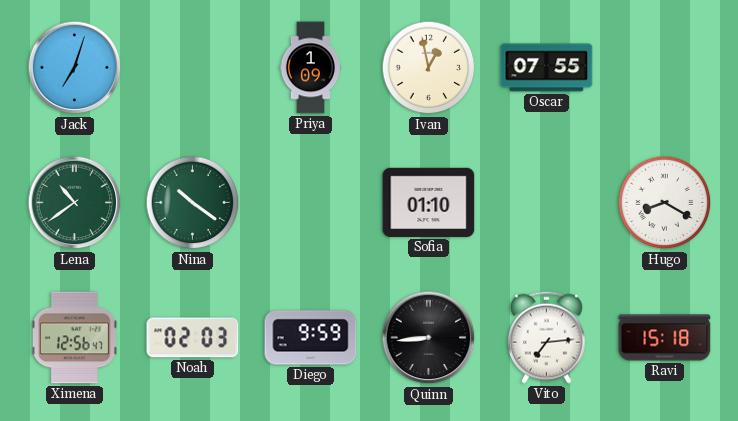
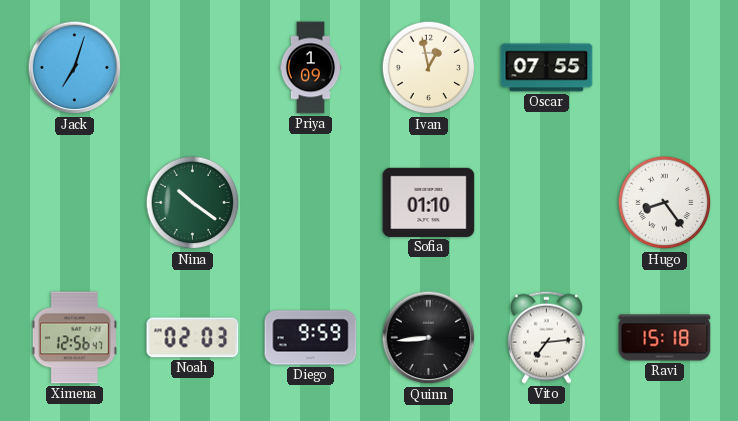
Lena: 10:39 -> none (75, 203)
Hugo: 8:20 -> 8:24 (665, 203)
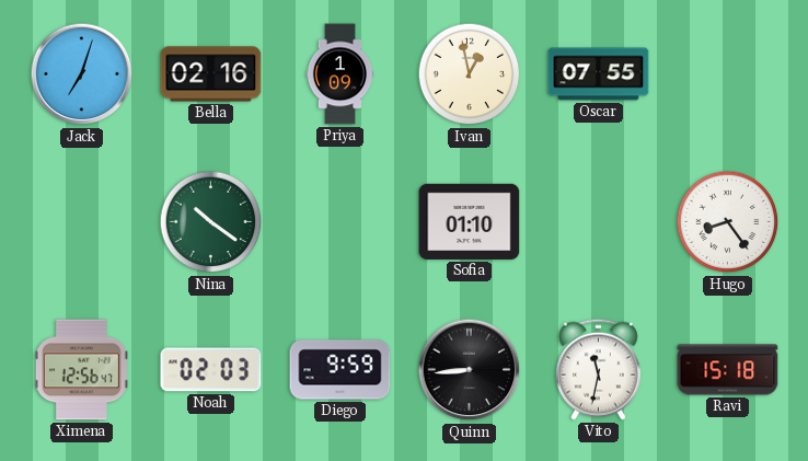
Bella: none -> 02:16 (211, 74)
Vito: 7:14 -> 11:32 (598, 369)
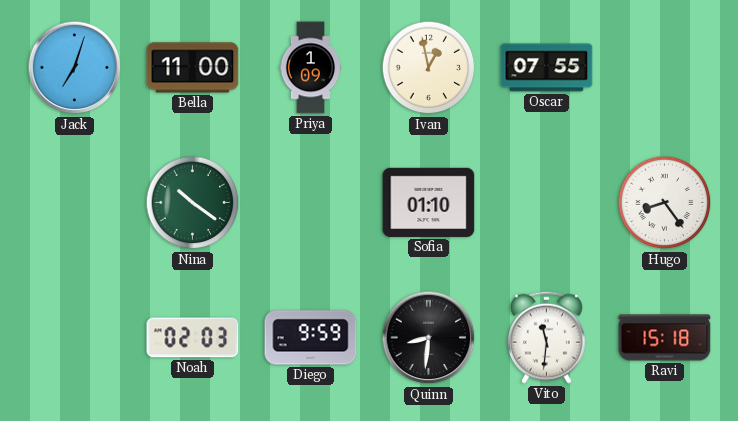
Bella: 02:16 -> 11:00 (193, 68)
Ximena: 12:56 -> none (81, 370)
Quinn: 8:44 -> 8:31 (429, 338)
Vito: 11:32 -> 11:31 (546, 337)
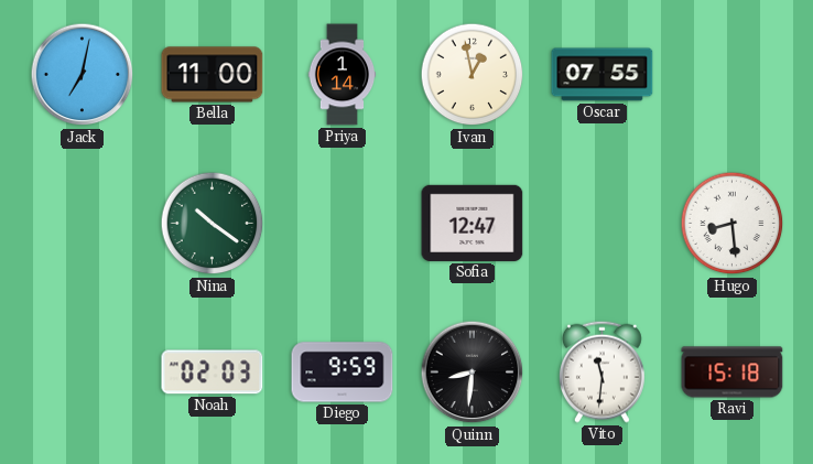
Jack: 7:03 -> 7:02 (83, 75)
Priya: 1:09 -> 1:14 (343, 75)
Sofia: 01:10 -> 12:47 (473, 223)
Hugo: 8:24 -> 8:29 (733, 224)
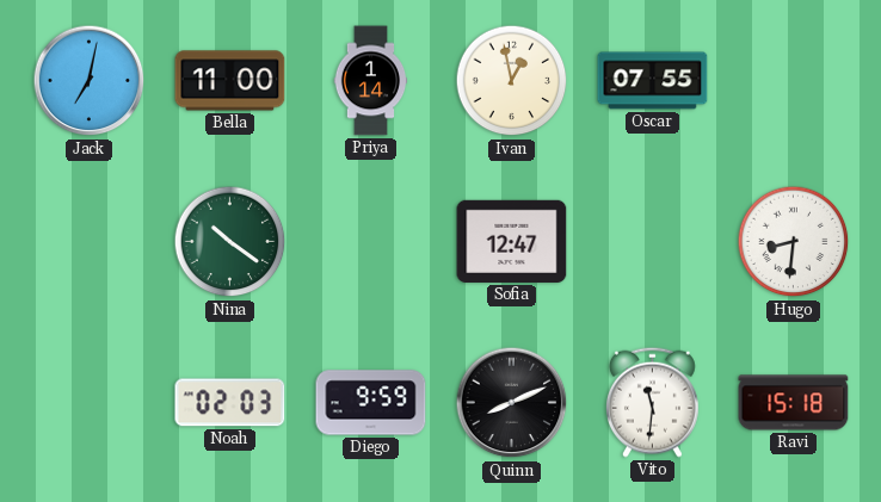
Hugo: 8:29 -> 8:31 (794, 242)
Quinn: 8:31 -> 8:11 (512, 403)
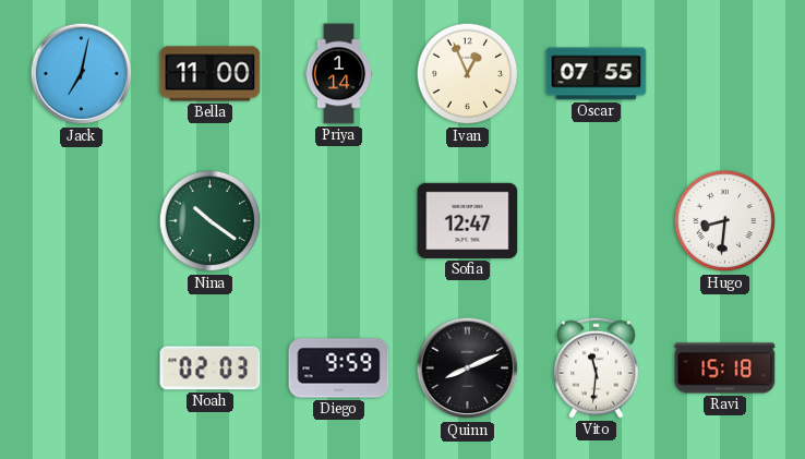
Ivan: 12:58 -> 12:56 (468, 74)
